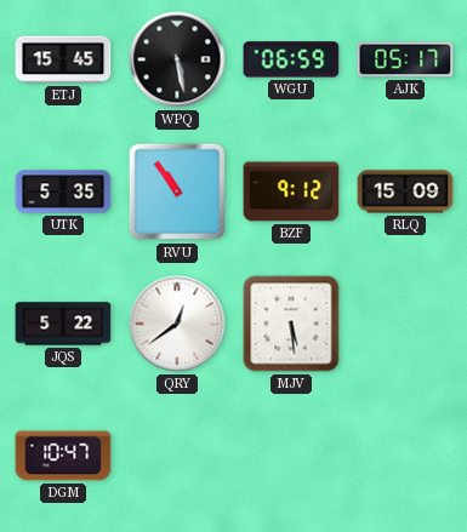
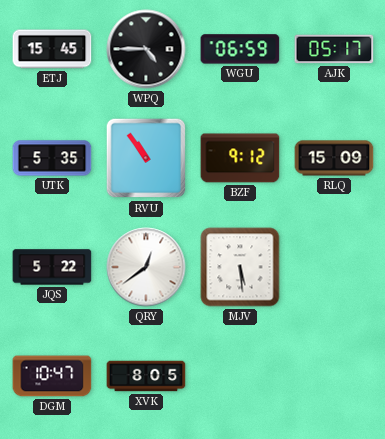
WPQ: 5:28 -> 4:45 (146, 49)
XVK: none -> 8:05 (146, 376)
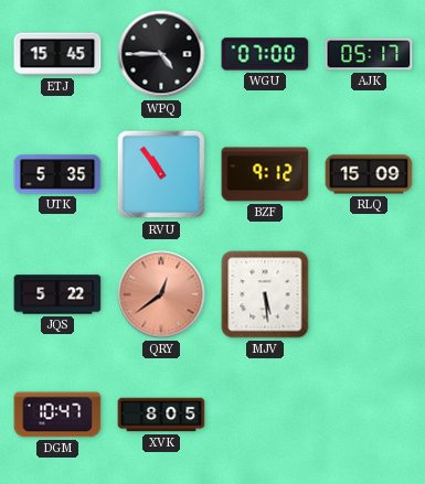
WGU: 06:59 -> 07:00 (265, 54)
QRY dial: white -> salmon (161, 294)
